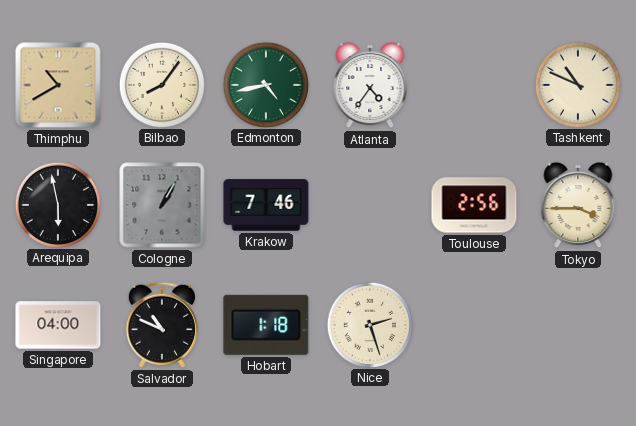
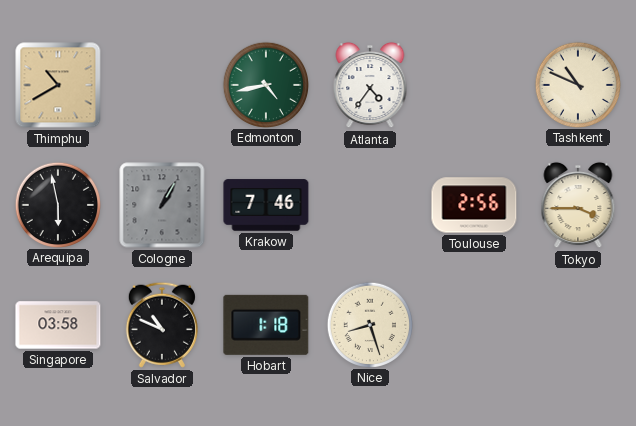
Bilbao: 8:06 -> none (161, 84)
Singapore: 04:00 -> 03:58 (58, 325)
Nice: 2:27 -> 8:27 (369, 324)
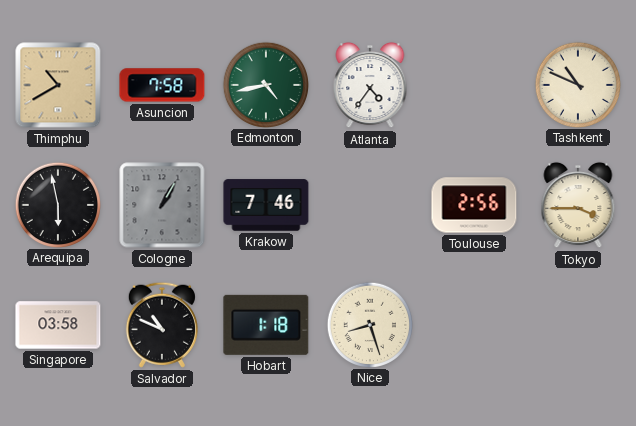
Asuncion: none -> 7:58 (162, 85)
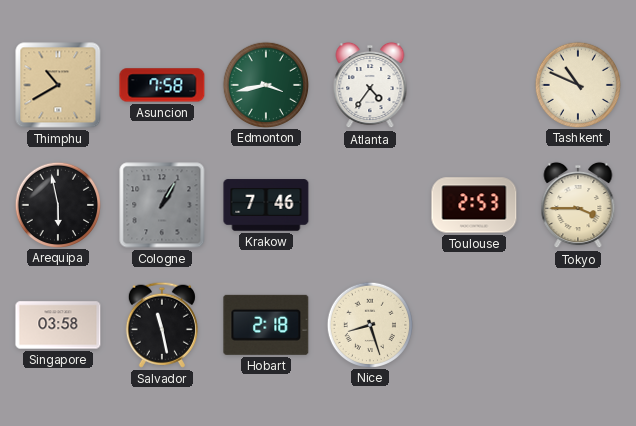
Edmonton: 4:43 -> 3:43 (265, 84)
Toulouse: 2:56 -> 2:53 (474, 205)
Salvador: 10:49 -> 11:28 (162, 325)
Hobart: 1:18 -> 2:18 (266, 325)
